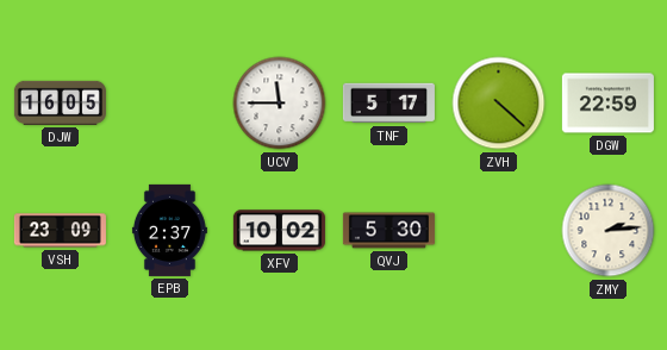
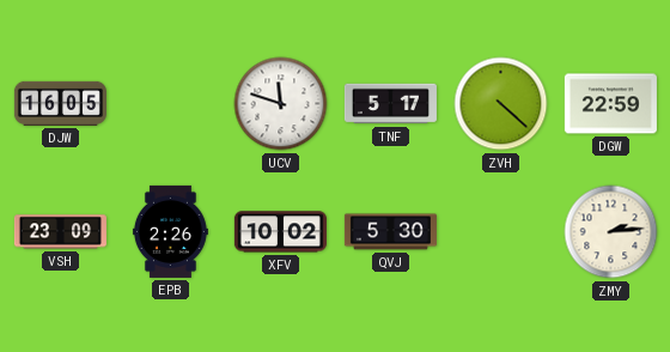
UCV: 11:45 -> 11:48 (281, 104)
EPB: 2:37 -> 2:26 (170, 231)
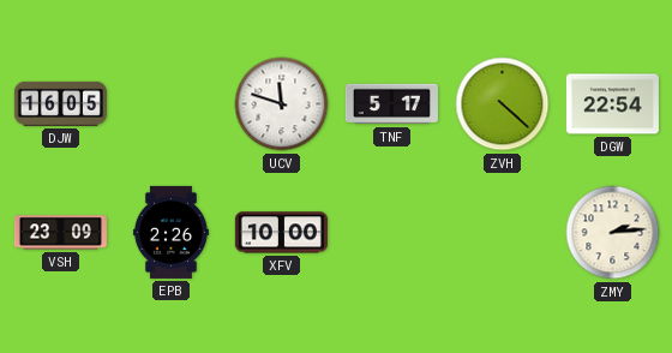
DGW: 22:59 -> 22:54 (612, 104)
XFV: 10:02 -> 10:00 (281, 233)
QVJ: 5:30 -> none (390, 232)
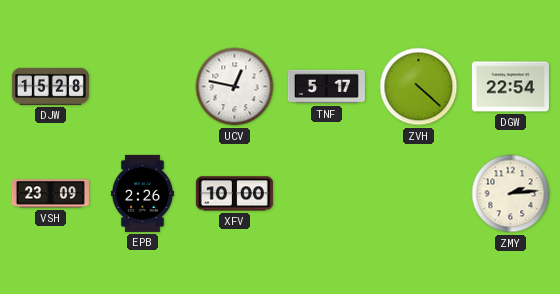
DJW: 16:05 -> 15:28 (50, 86)
UCV: 11:48 -> 12:47 (235, 87)
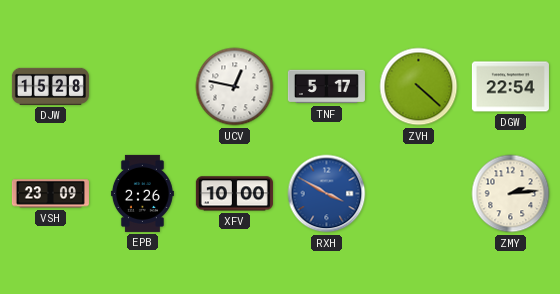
RXH: none -> 3:50 (327, 194)
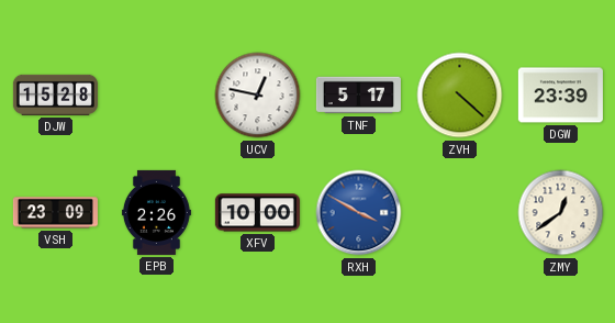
DGW: 22:54 -> 23:39 (560, 96)
ZMY: 2:14 -> 12:39 (561, 213)
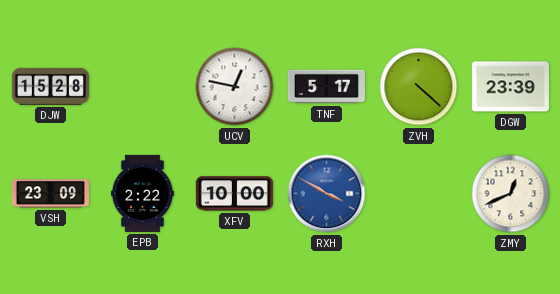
EPB: 2:26 -> 2:22 (142, 193)
ZMY: 12:39 -> 12:41 (511, 194)
